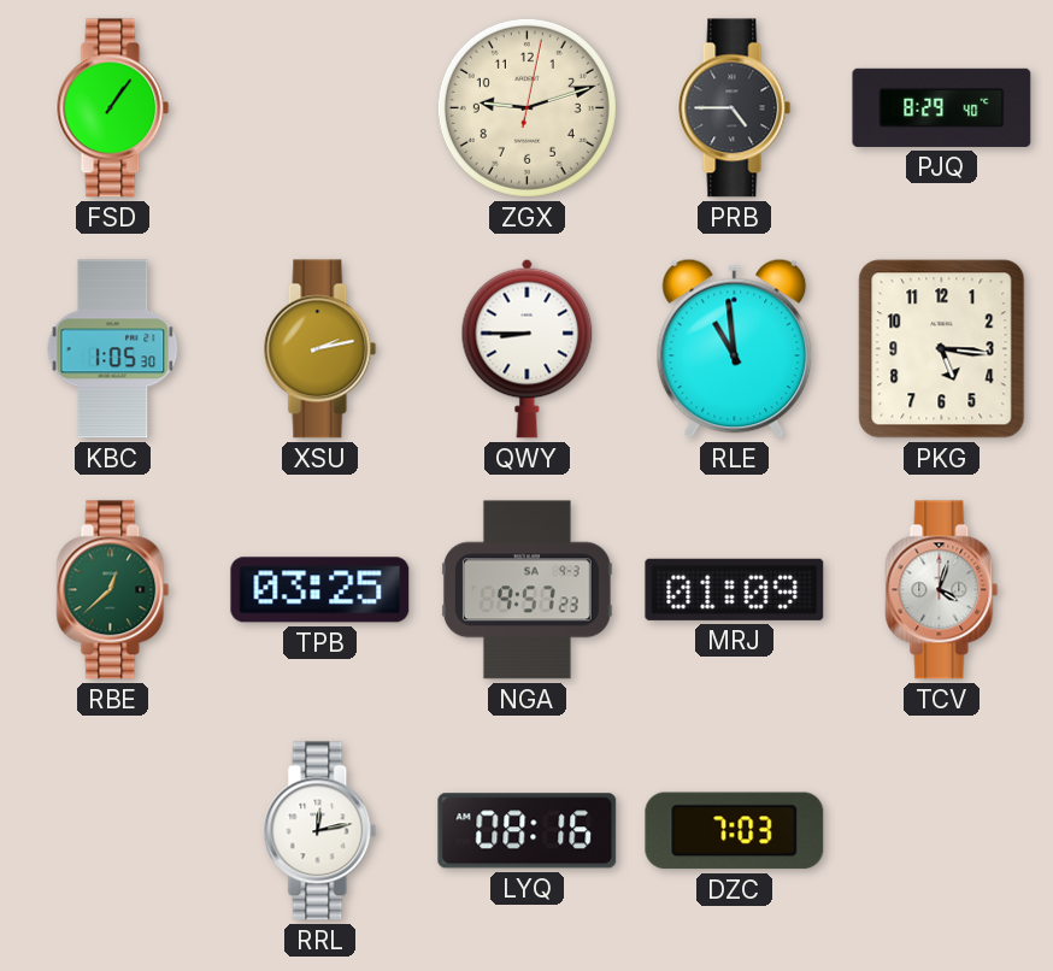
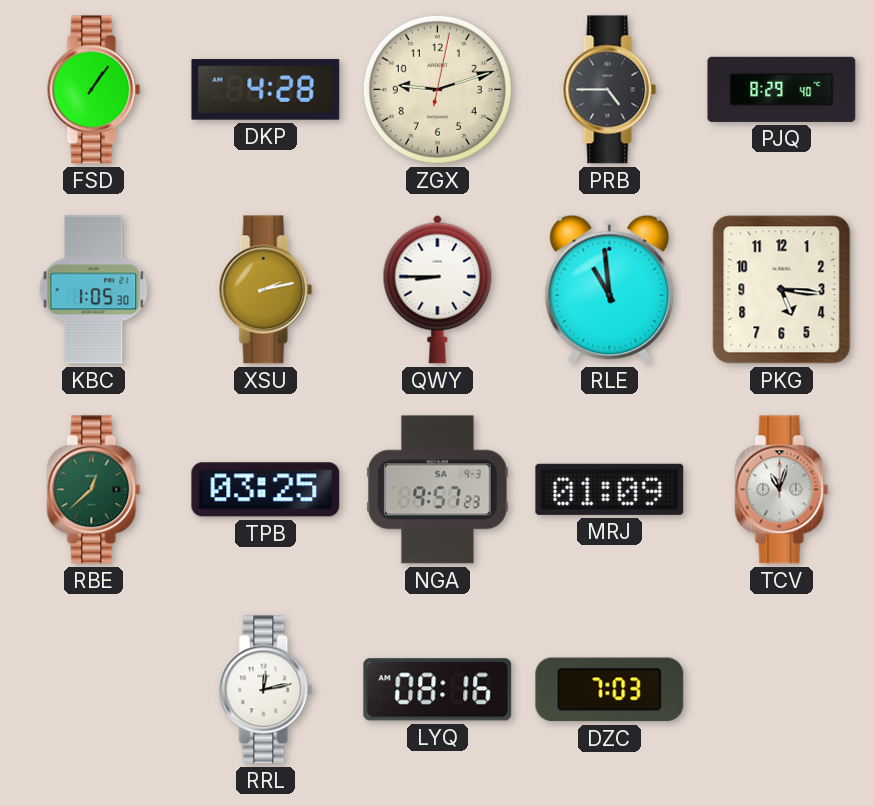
DKP: none -> 4:28 (266, 90)
TCV: 4:03 -> 11:03 (782, 490)
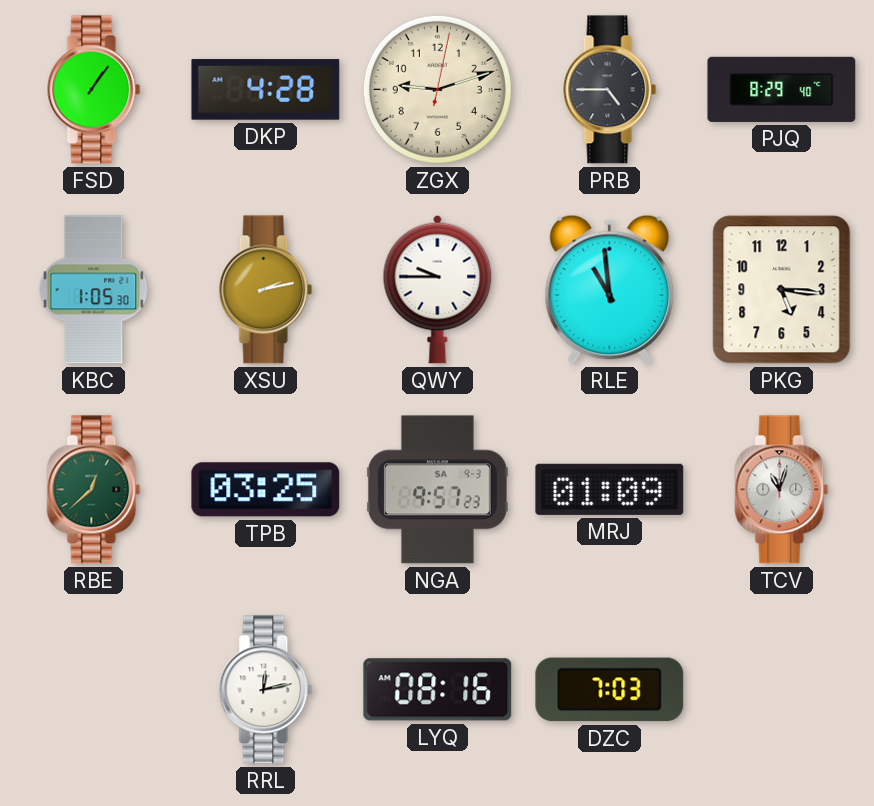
QWY: 8:45 -> 9:45 (438, 289)
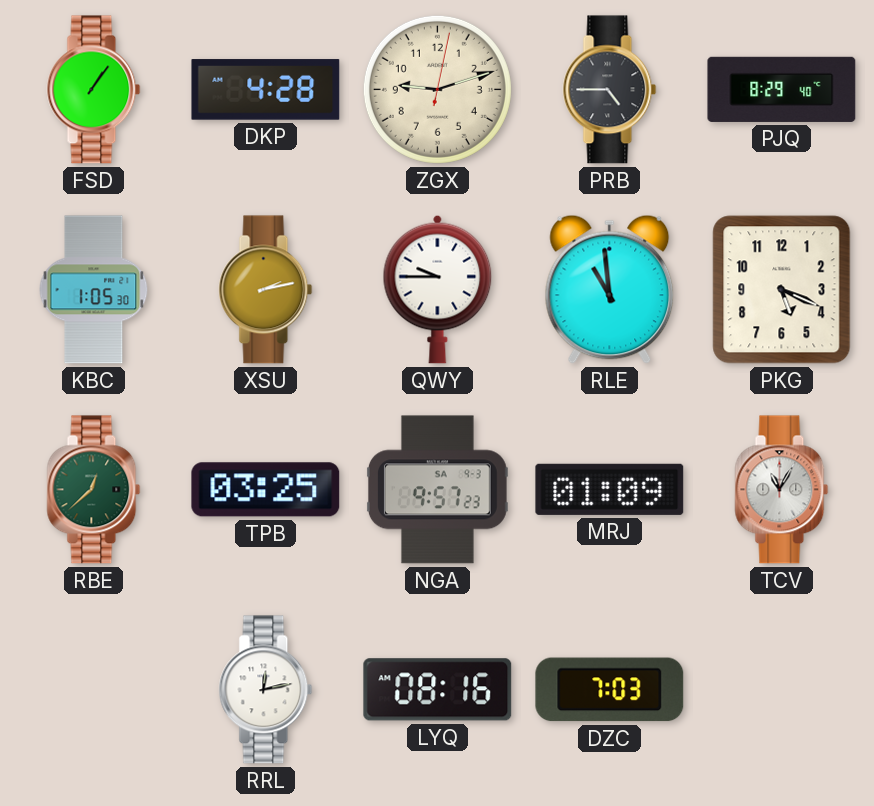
PKG: 5:16 -> 5:19 (782, 290)
TCV: 11:03 -> 11:05 (782, 490)
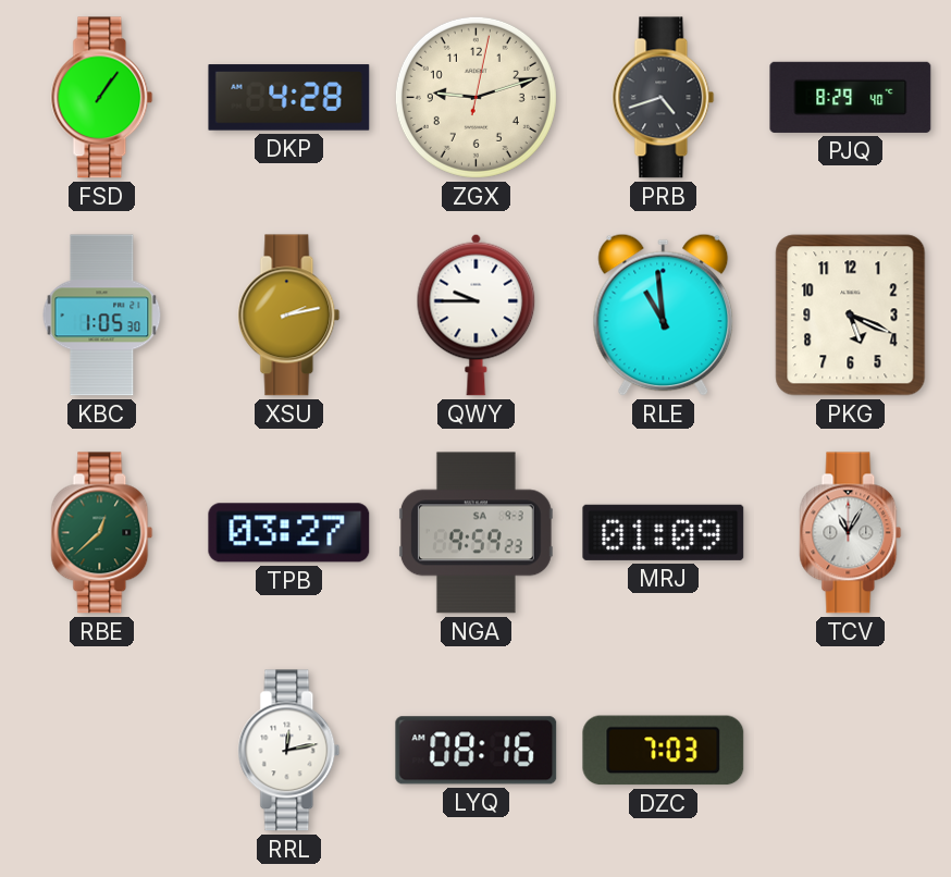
PRB: 4:45 -> 4:42 (664, 98)
TPB: 03:25 -> 03:27 (289, 533)
NGA: 9:57 -> 9:59 (475, 533)
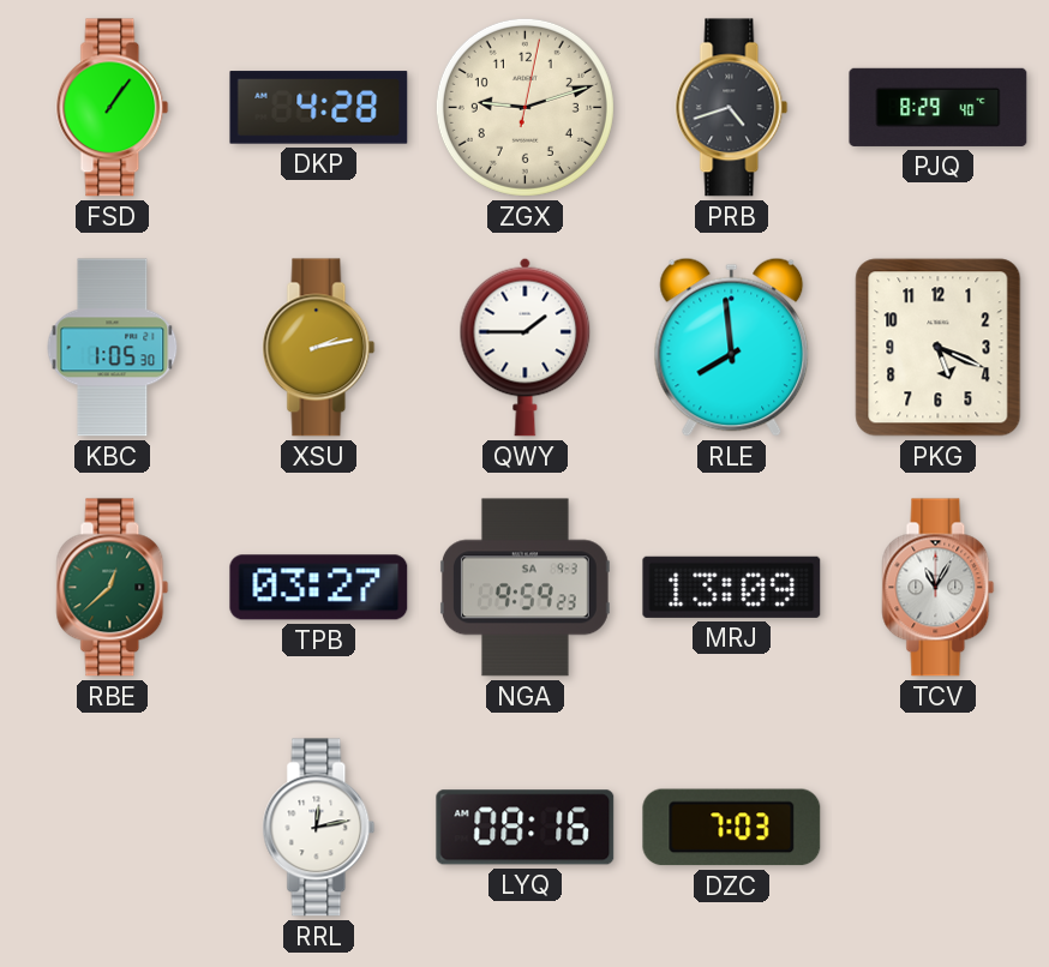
QWY: 9:45 -> 1:45 (526, 347)
RLE: 10:59 -> 7:59 (732, 347)
MRJ: 01:09 -> 13:09 (732, 587)
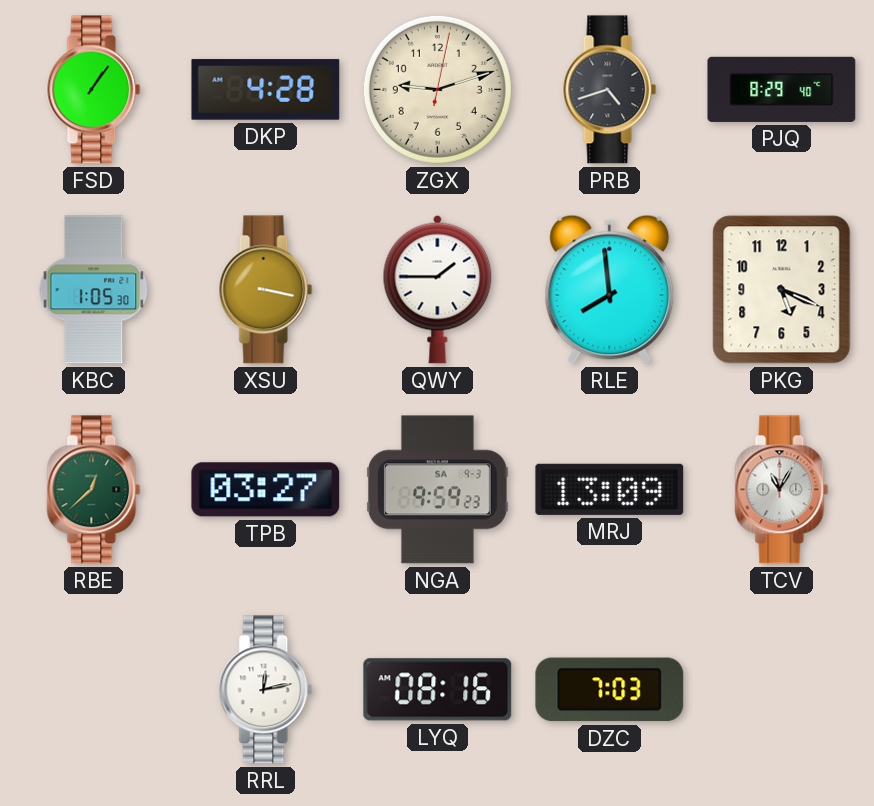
XSU: 2:13 -> 3:17 (266, 290)
